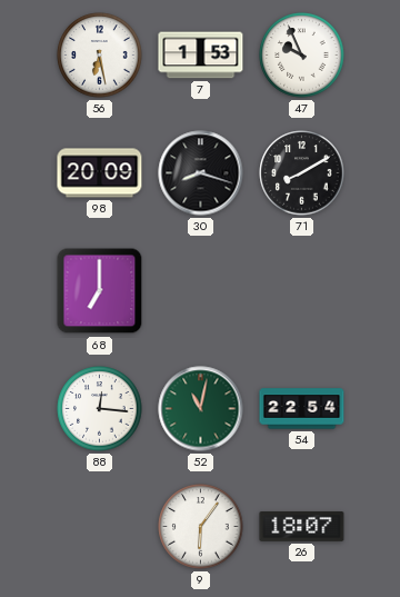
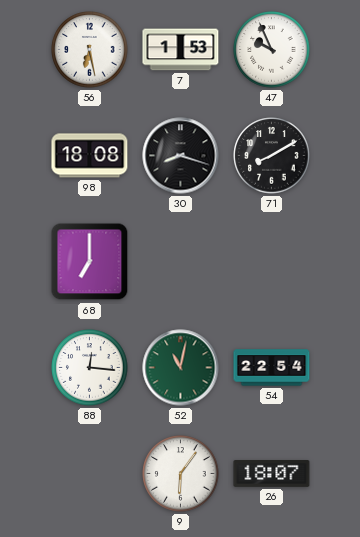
98: 20:09 -> 18:08 (90, 156)
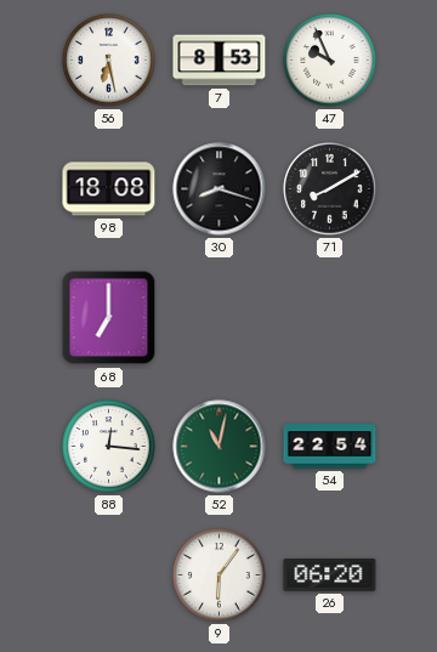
7: 1:53 -> 8:53 (220, 61)
26: 18:07 -> 06:20 (330, 576)
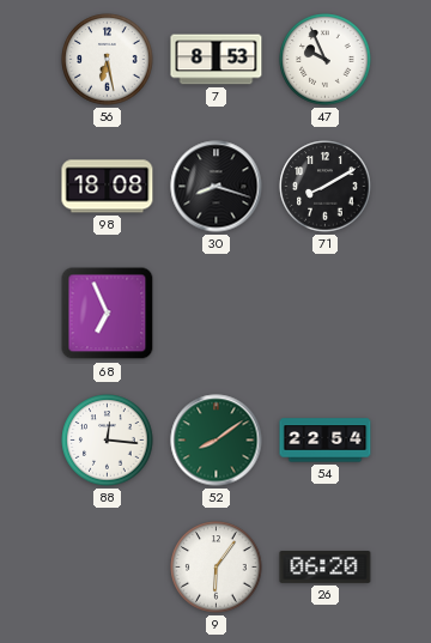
68: 7:00 -> 6:56 (108, 314)
52: 11:02 -> 8:09 (217, 441)
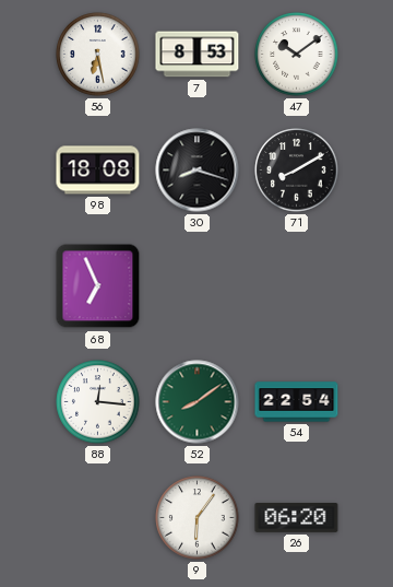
47: 9:56 -> 10:09 (297, 55)
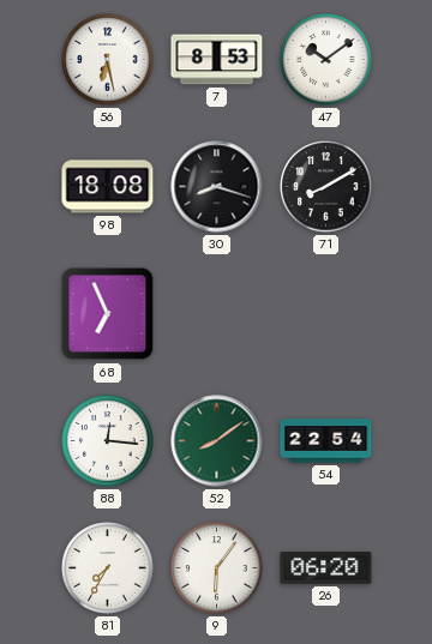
81: none -> 7:35 (108, 568)
